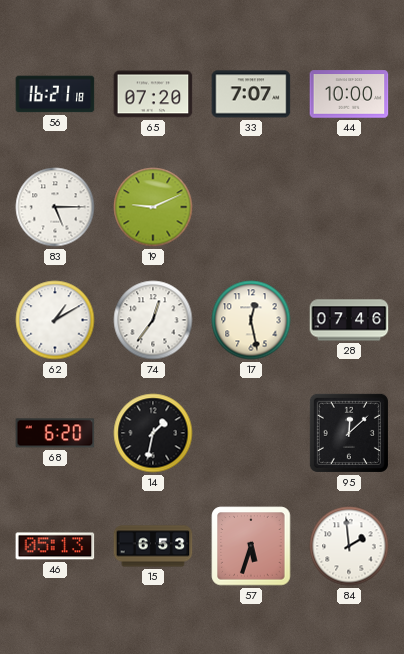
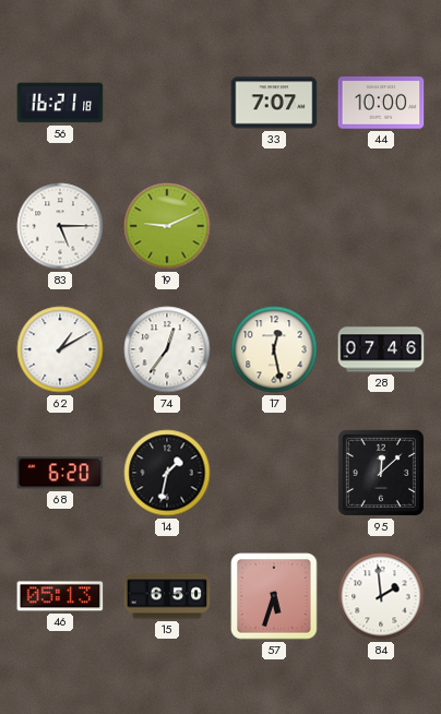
65: 07:20 -> none (153, 94)
15: 6:53 -> 6:50 (167, 596)
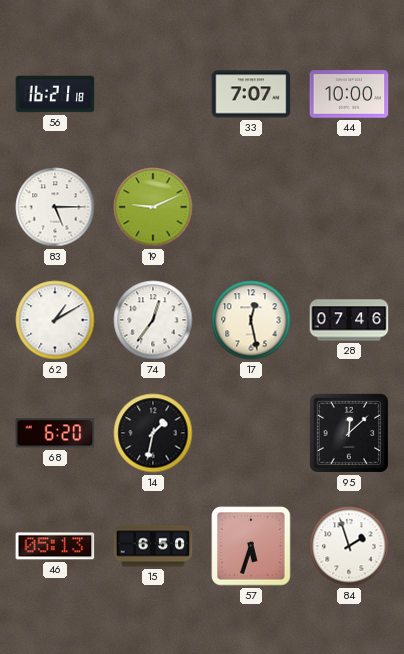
84: 1:59 -> 1:57 (349, 546)
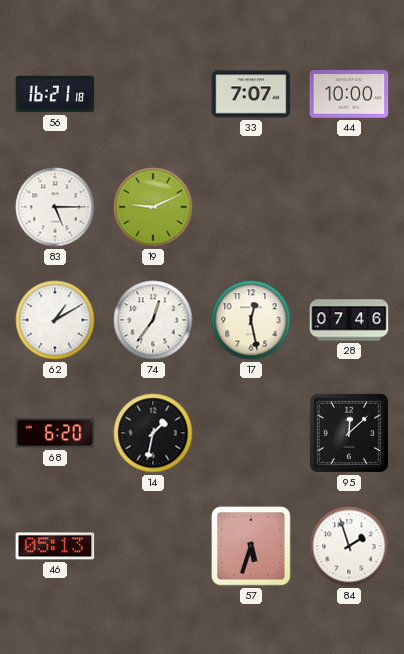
15: 6:50 -> none (153, 546)
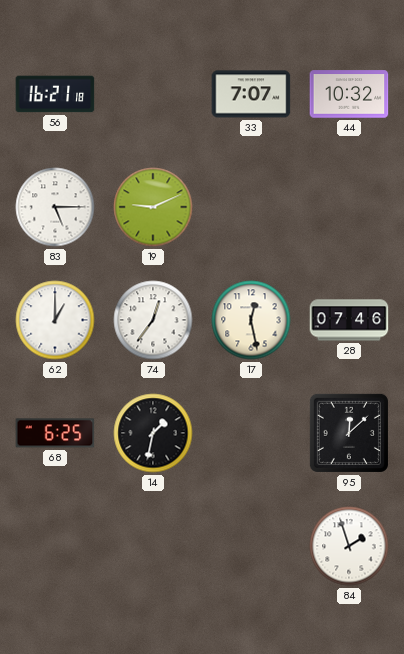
44: 10:00 -> 10:32 (349, 94)
62: 1:10 -> 1:00 (55, 320)
68: 6:20 -> 6:25 (55, 433)
46: 05:13 -> none (55, 546)
57: 5:33 -> none (251, 546)
